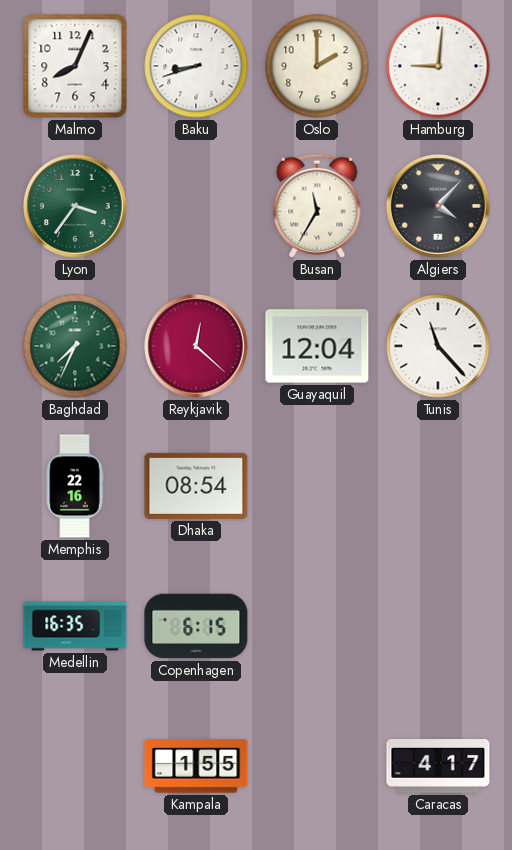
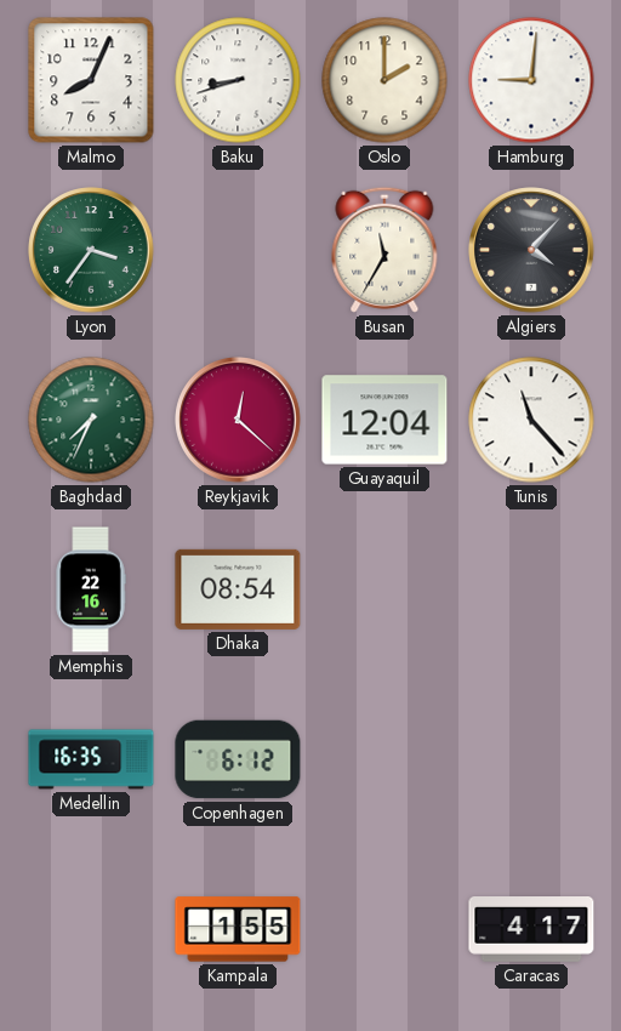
Copenhagen: 6:15 -> 6:12 (238, 759)
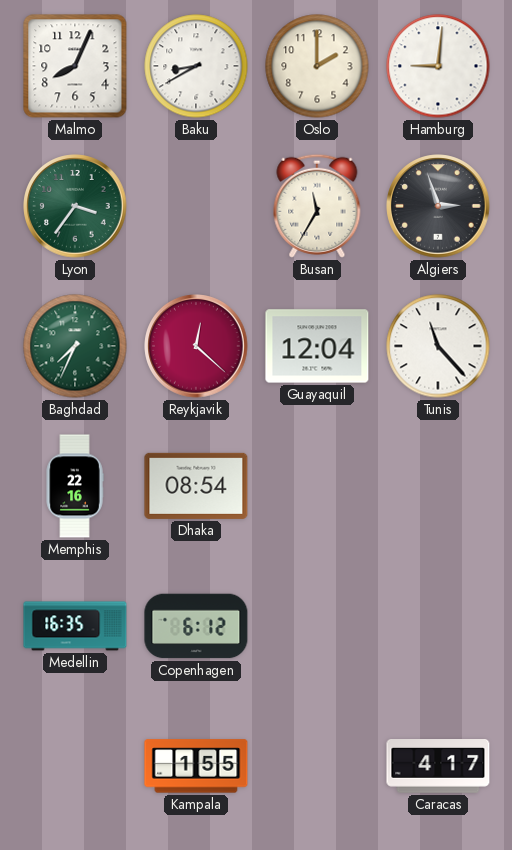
Baku: 8:42 -> 8:40 (196, 66)
Algiers: 4:07 -> 2:57 (438, 206)
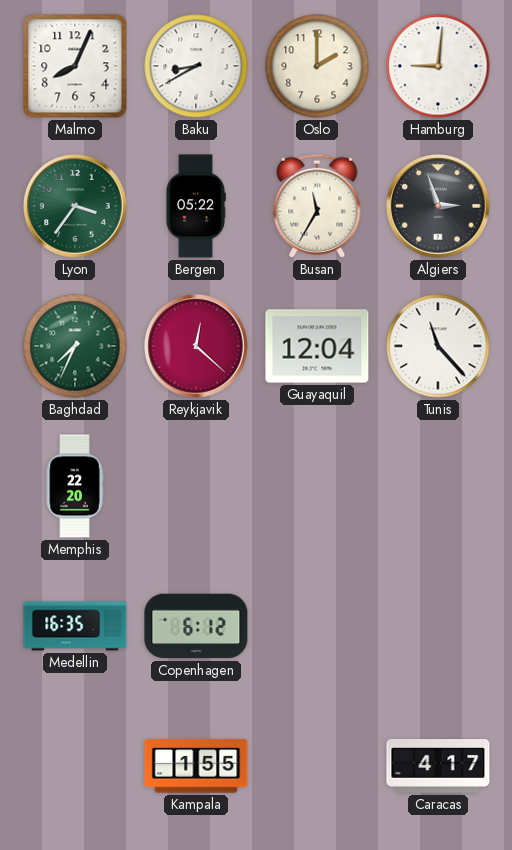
Bergen: none -> 05:22 (196, 206)
Memphis: 22:16 -> 22:20 (75, 486)
Dhaka: 08:54 -> none (196, 486)
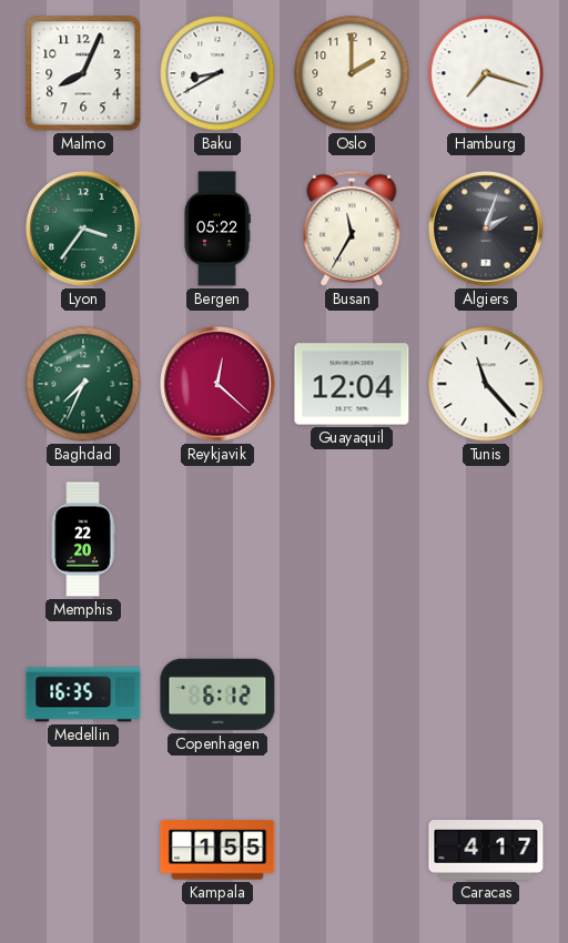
Hamburg: 9:01 -> 7:18 (486, 73)
Algiers: 2:57 -> 2:03 (486, 229)
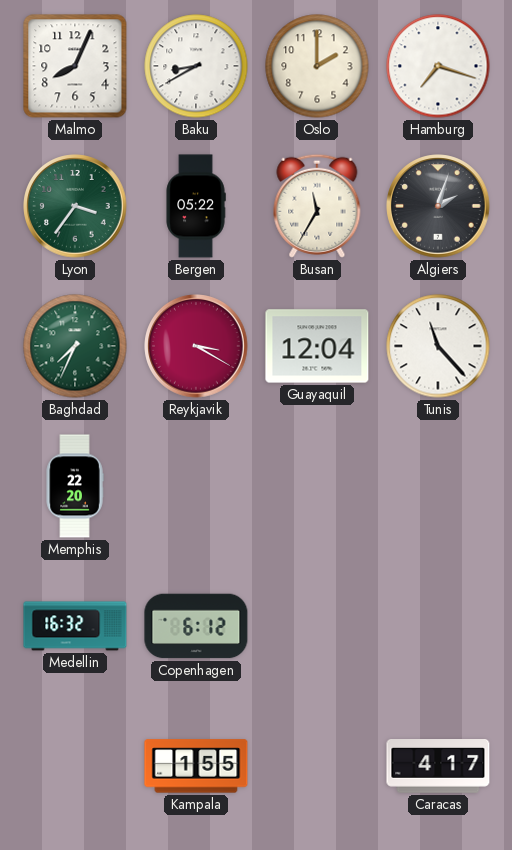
Reykjavik: 12:22 -> 3:20 (196, 346)
Medellin: 16:35 -> 16:32 (75, 626)
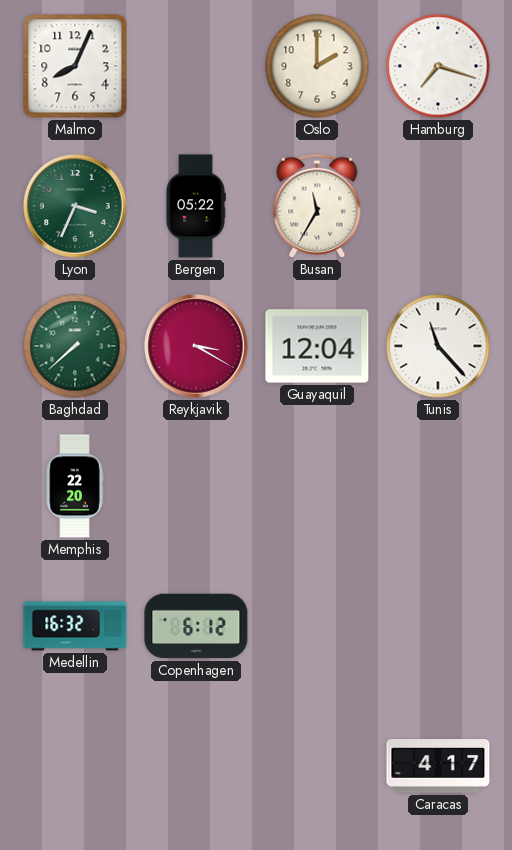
Baku: 8:40 -> none (196, 66)
Lyon: 3:36 -> 3:34 (75, 206)
Algiers: 2:03 -> none (438, 206)
Baghdad: 7:34 -> 7:38 (75, 346)
Kampala: 1:55 -> none (196, 766)
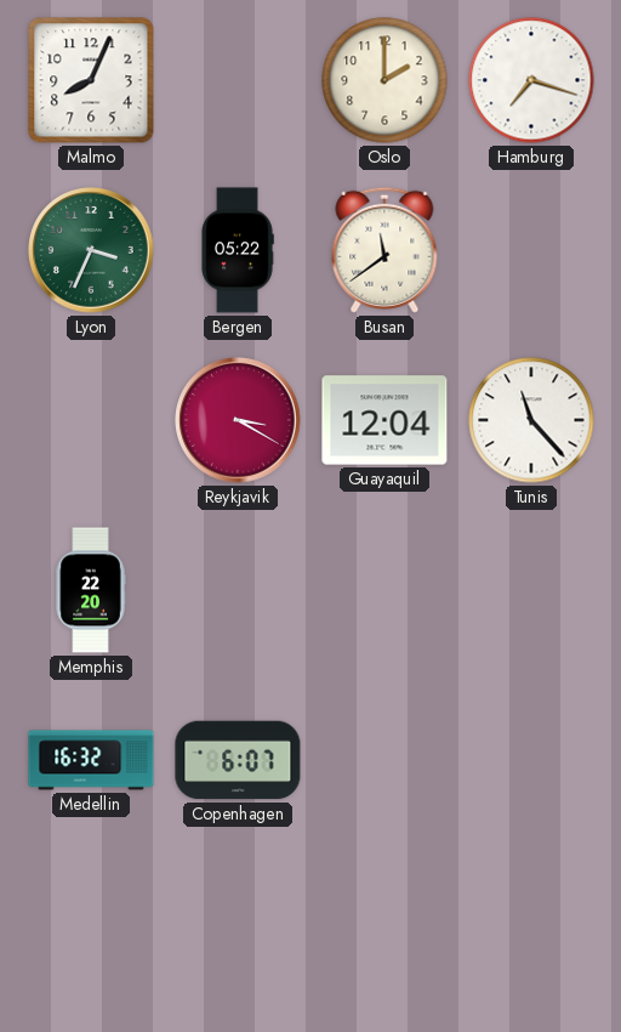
Busan: 11:35 -> 11:39 (384, 250)
Baghdad: 7:38 -> none (75, 346)
Copenhagen: 6:12 -> 6:07 (238, 760)
Caracas: 4:17 -> none (438, 767)
